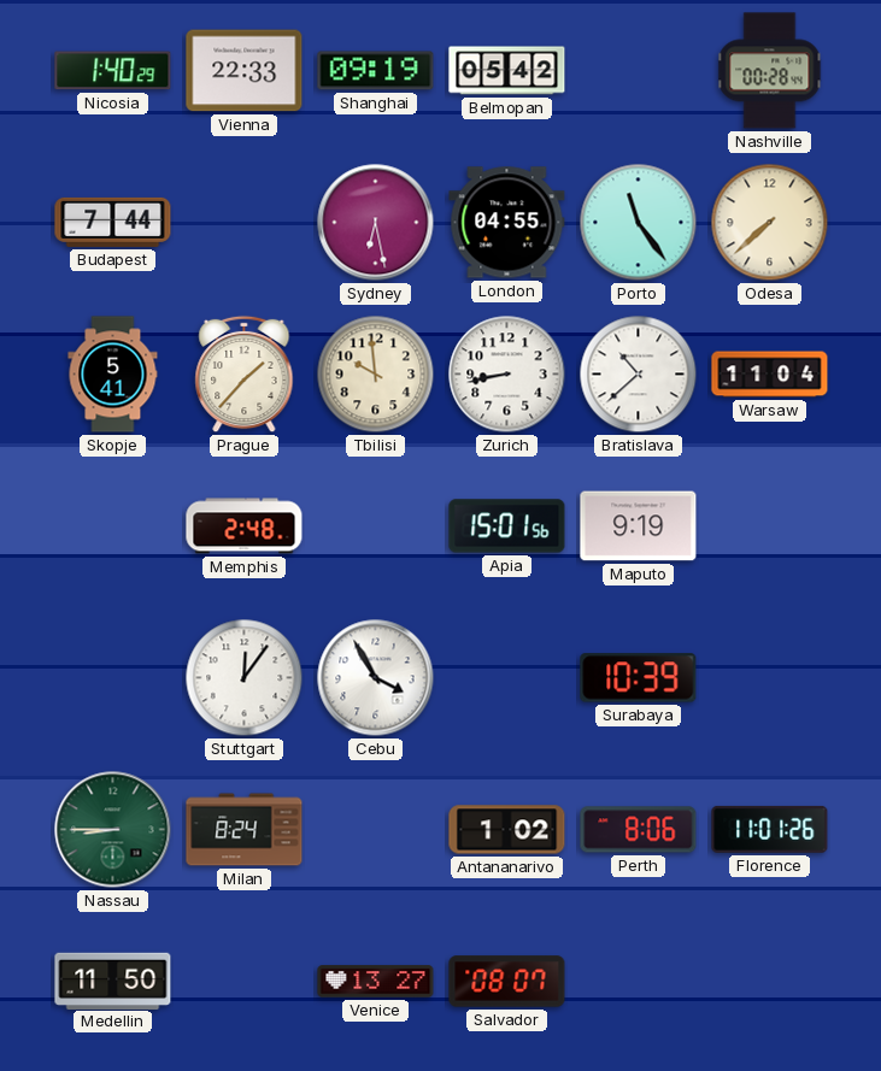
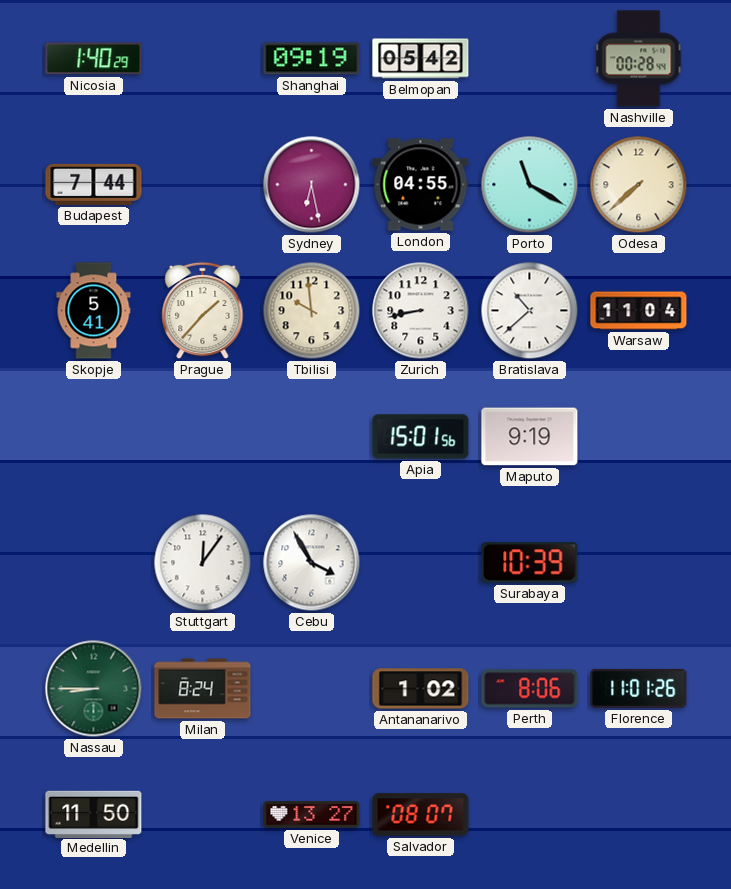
Vienna: 22:33 -> none (245, 71)
Porto: 11:24 -> 11:20 (530, 185)
Memphis: 2:48 -> none (245, 526)
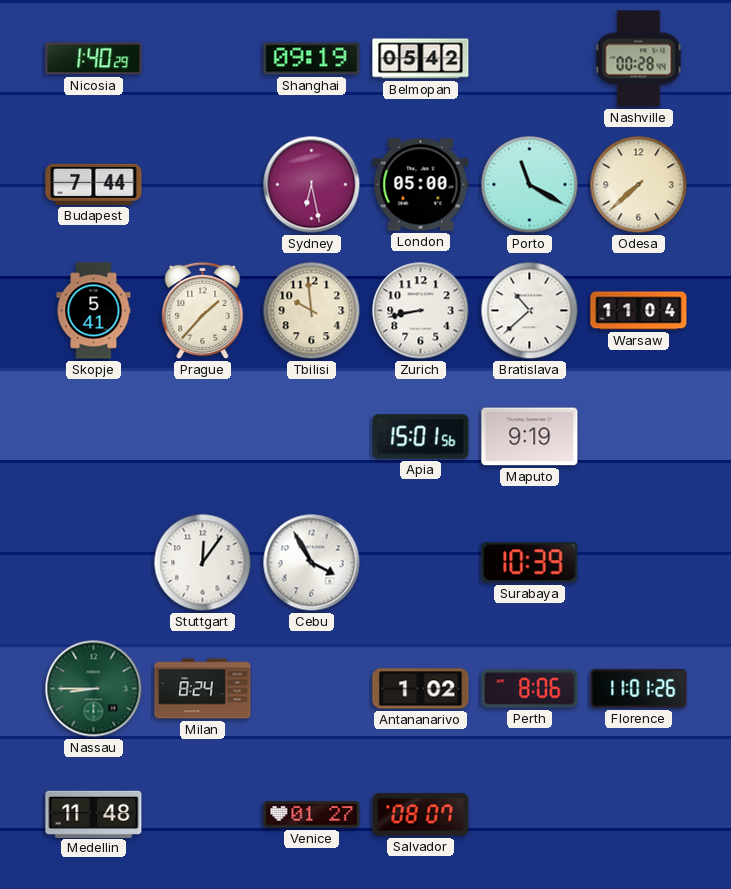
London: 04:55 -> 05:00 (421, 185)
Medellin: 11:50 -> 11:48 (94, 814)
Venice: 13:27 -> 01:27 (312, 815)
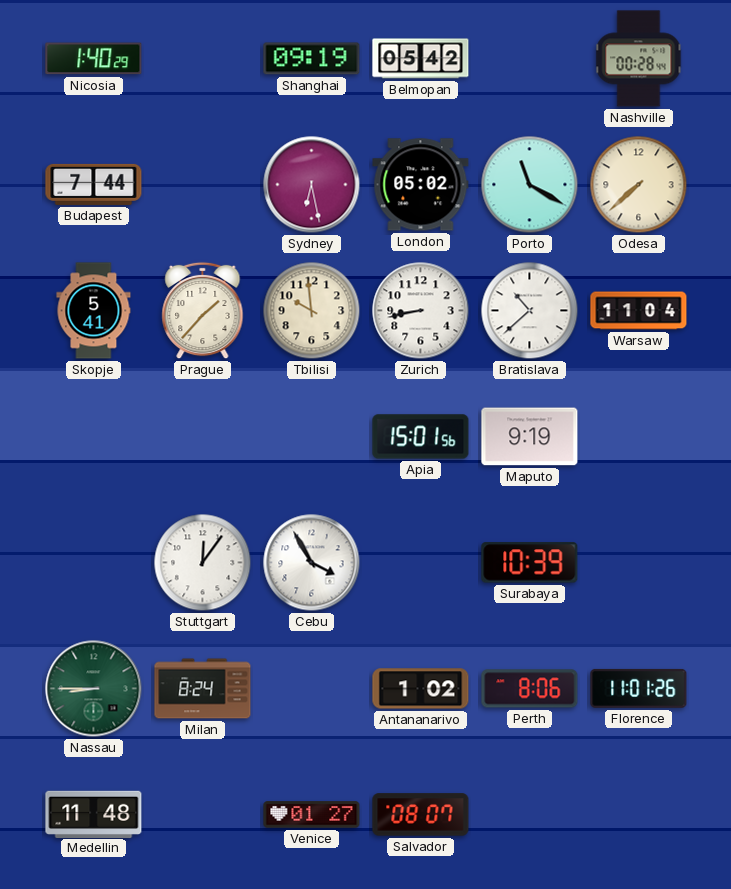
London: 05:00 -> 05:02 (421, 185)
